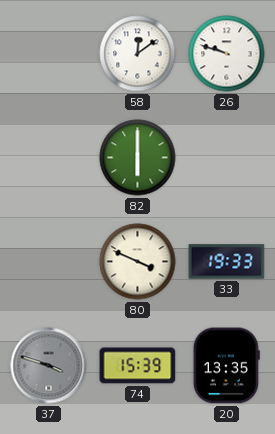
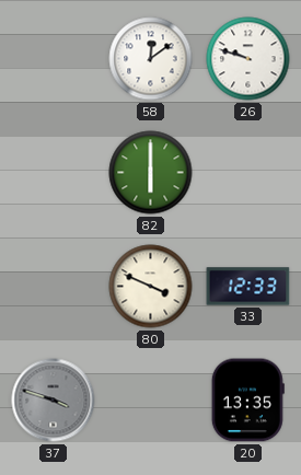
33: 19:33 -> 12:33 (248, 287)
74: 15:39 -> none (138, 366)
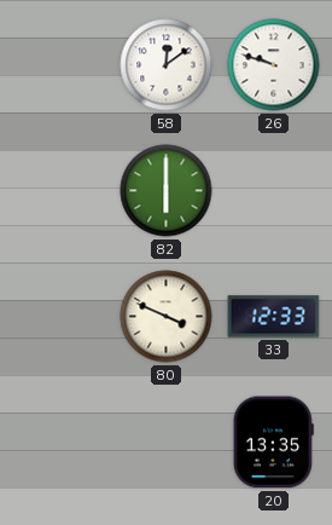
37: 3:48 -> none (54, 401)
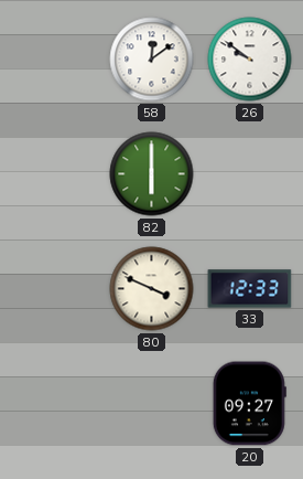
26: 9:48 -> 9:51 (250, 60)
20: 13:35 -> 09:27 (249, 404)
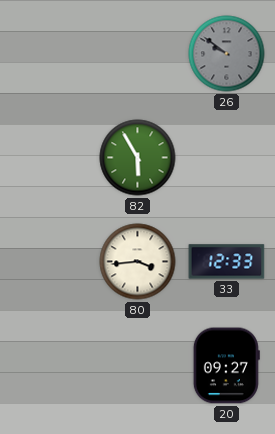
58: 12:09 -> none (152, 60)
26 dial: white -> grey (227, 54)
82: 6:00 -> 5:55 (138, 158)
80: 3:49 -> 3:44 (138, 262)
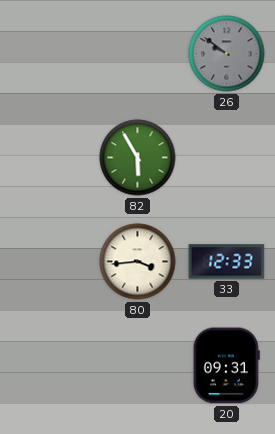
20: 09:27 -> 09:31 (226, 366)
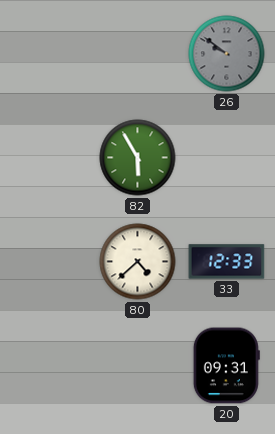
80: 3:44 -> 4:38 (138, 262)
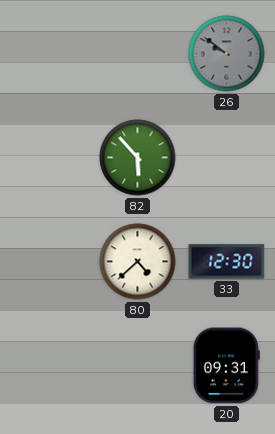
82: 5:55 -> 5:53 (138, 158)
33: 12:33 -> 12:30 (227, 262)
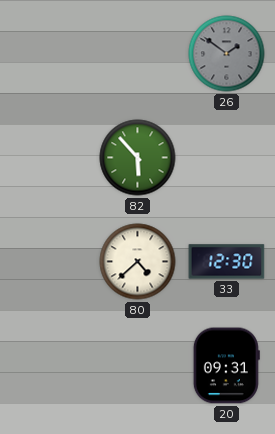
26: 9:51 -> 1:51 (227, 54)
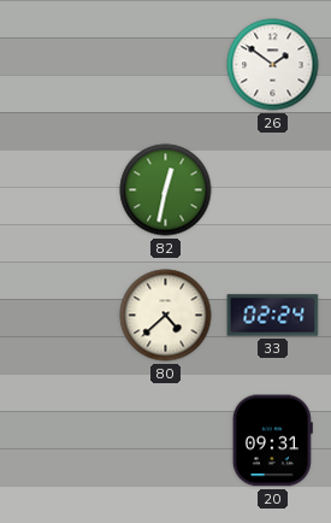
26 dial: grey -> white (273, 65)
82: 5:53 -> 12:32 (166, 190)
33: 12:30 -> 02:24 (273, 316)
